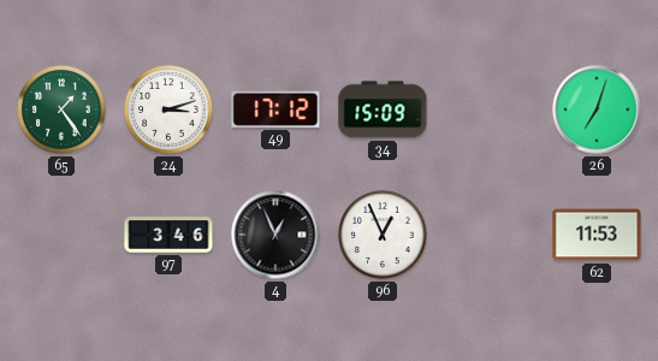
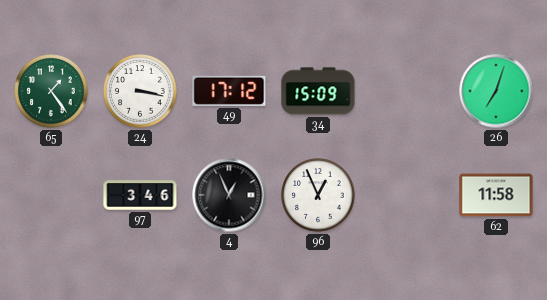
24: 3:12 -> 3:17 (140, 91)
62: 11:53 -> 11:58 (496, 195)
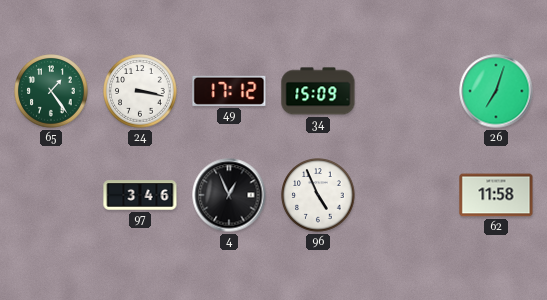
96: 12:56 -> 4:56 (318, 195)
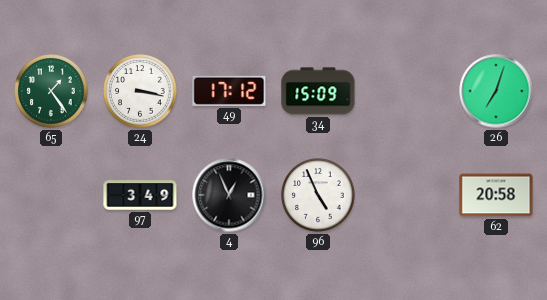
97: 3:46 -> 3:49 (140, 195)
62: 11:58 -> 20:58 (496, 195)
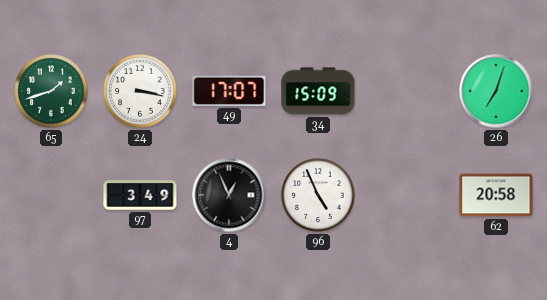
65: 1:24 -> 1:42 (51, 91)
49: 17:12 -> 17:07 (229, 91)
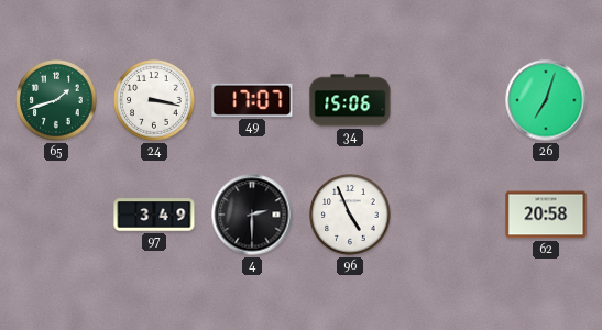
34: 15:09 -> 15:06 (350, 100)
4: 12:56 -> 2:30 (252, 215)
